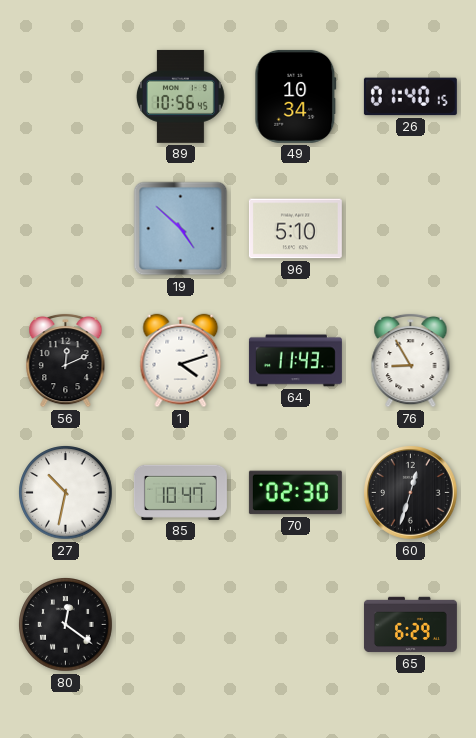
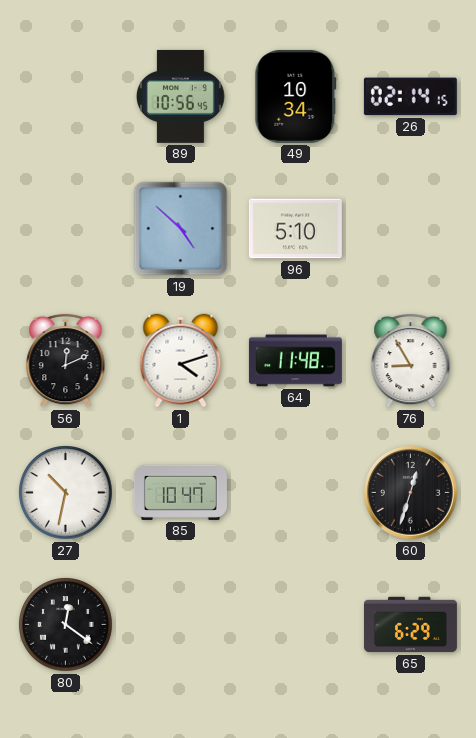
26: 01:40 -> 02:14 (410, 97)
64: 11:43 -> 11:48 (295, 361)
70: 02:30 -> none (295, 493)
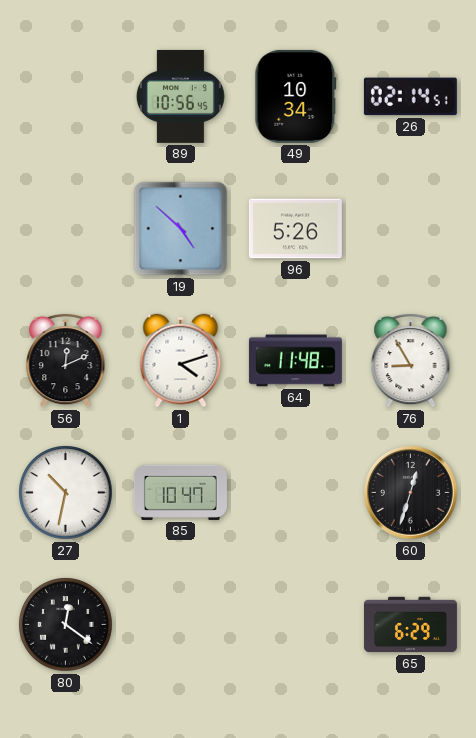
26: 02:14:15 -> 02:14:51 (410, 97)
96: 5:10 -> 5:26 (295, 229)
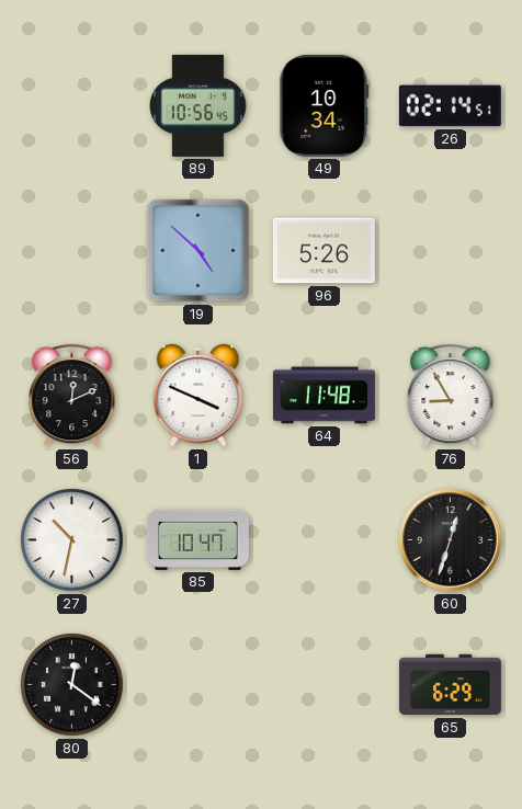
1: 4:12 -> 3:49 (198, 396)
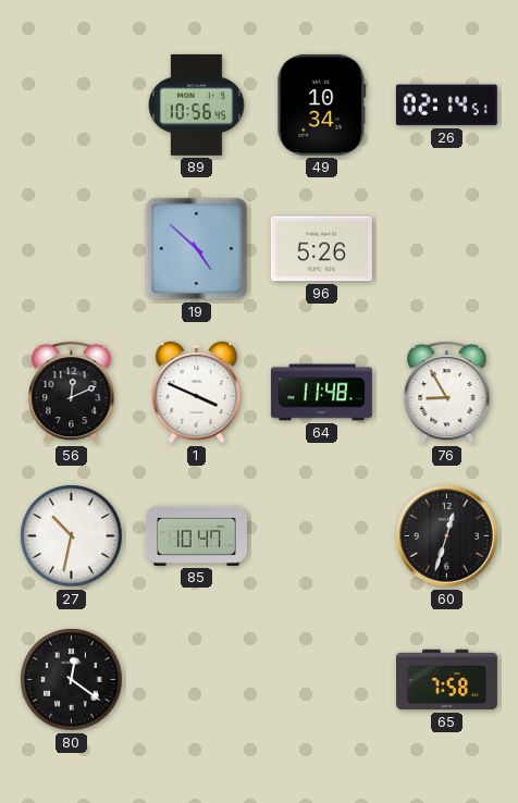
65: 6:29 -> 7:58 (446, 680)
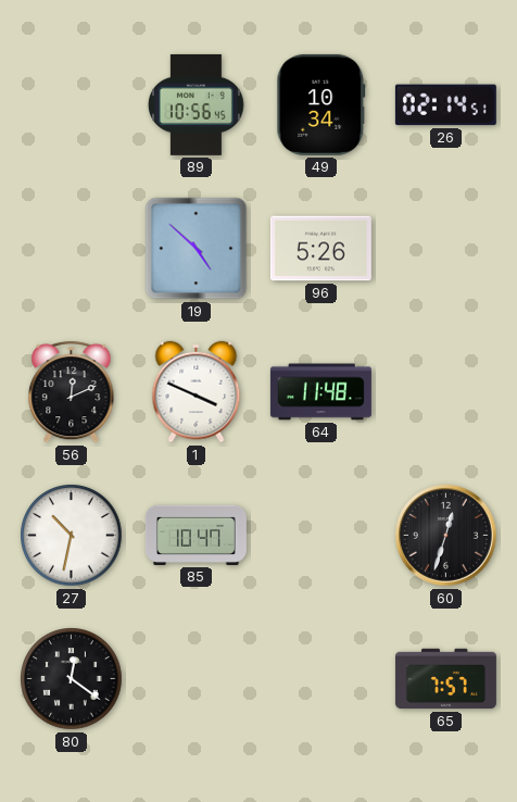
76: 8:55 -> none (447, 392)
65: 7:58 -> 7:57 (445, 679)
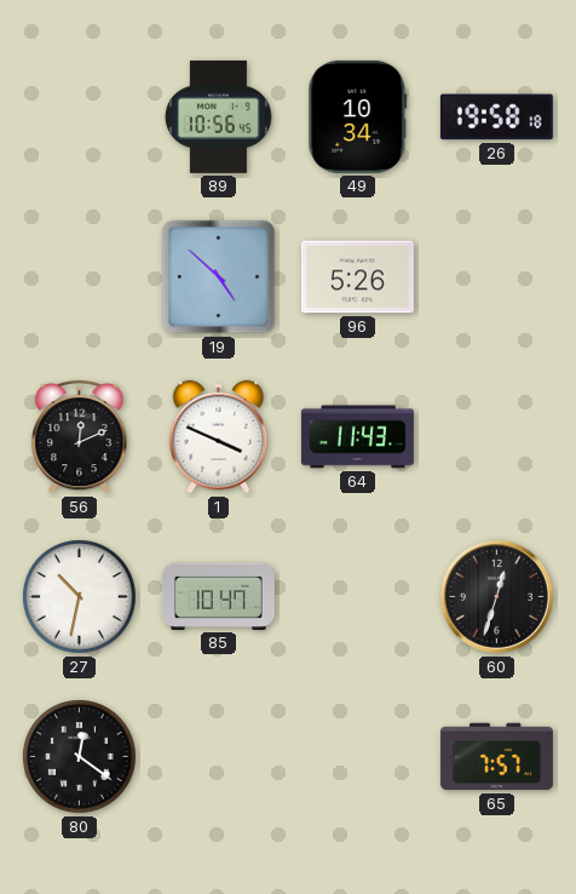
26: 02:14 -> 19:58 (496, 118)
64: 11:48 -> 11:43 (357, 437)
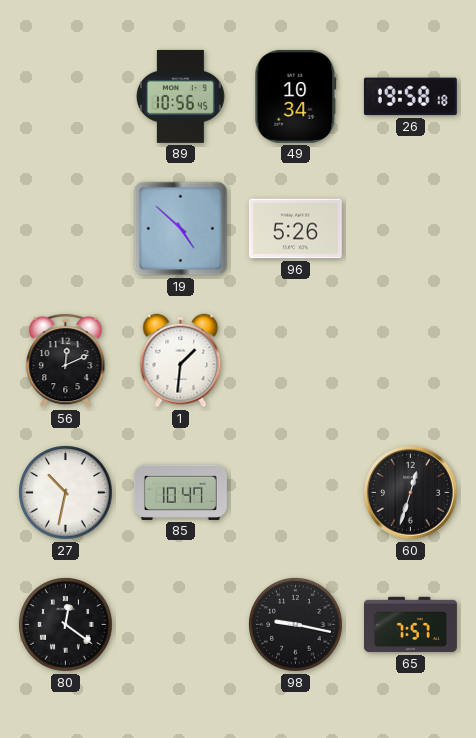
1: 3:49 -> 1:31 (181, 361)
64: 11:43 -> none (357, 437)
98: none -> 9:17 (296, 625)
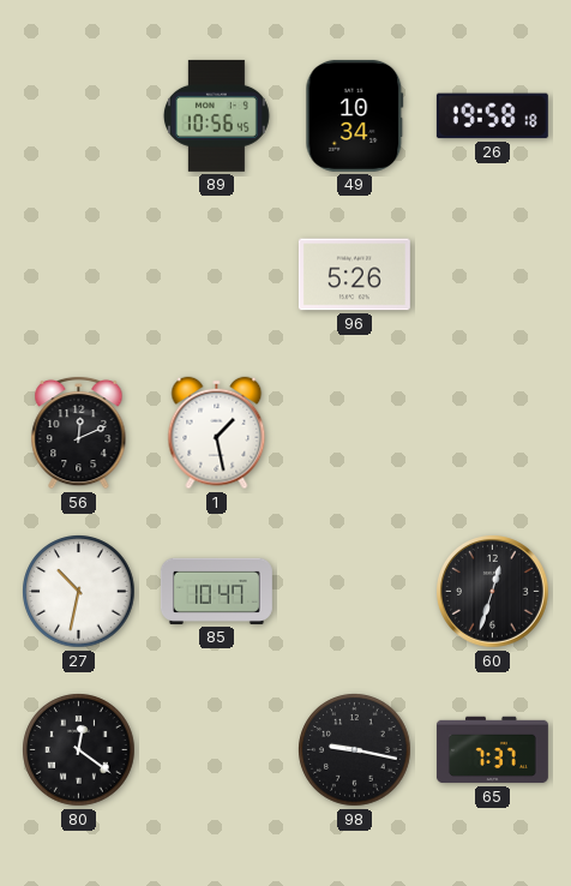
19: 4:52 -> none (181, 229)
1: 1:31 -> 1:28 (217, 433)
65: 7:57 -> 7:37 (492, 750)
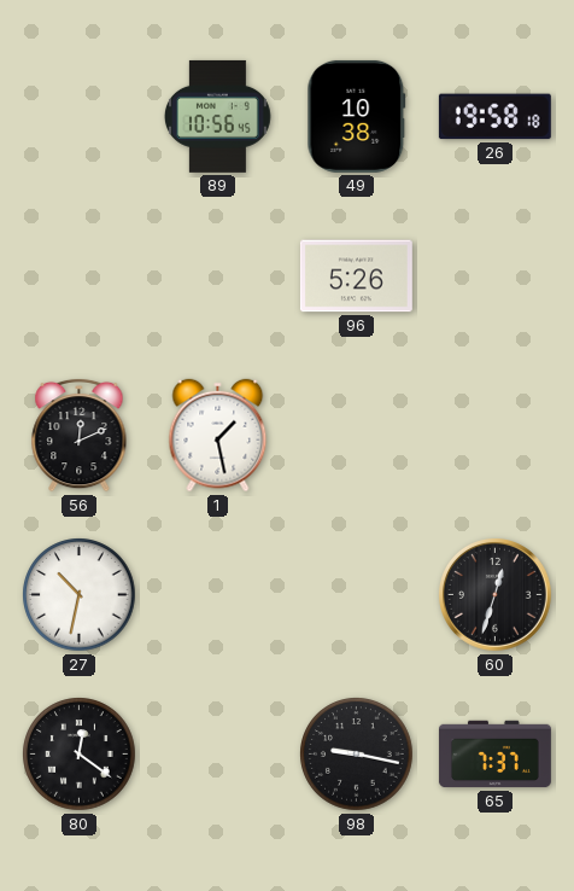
49: 10:34 -> 10:38 (357, 116)
85: 10:47 -> none (216, 591)
